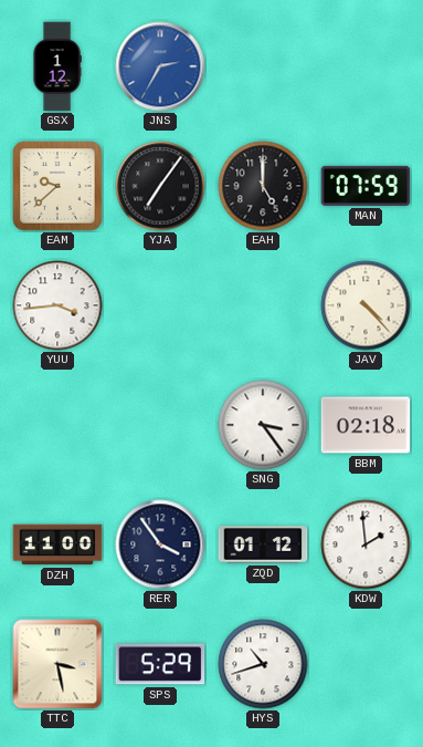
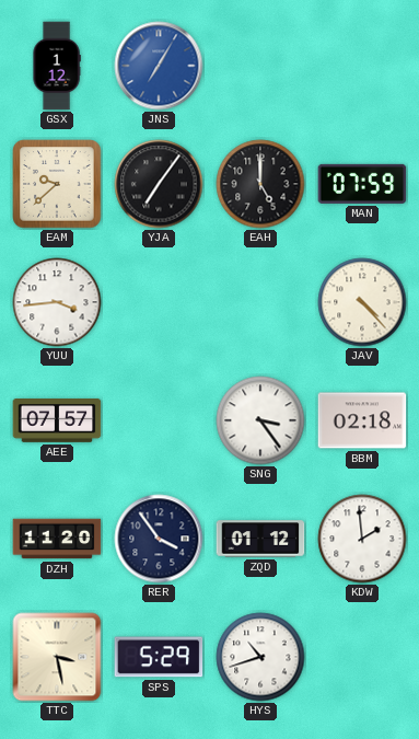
JNS: 2:35 -> 7:05 (159, 66)
AEE: none -> 07:57 (57, 420)
DZH: 11:00 -> 11:20 (57, 539)
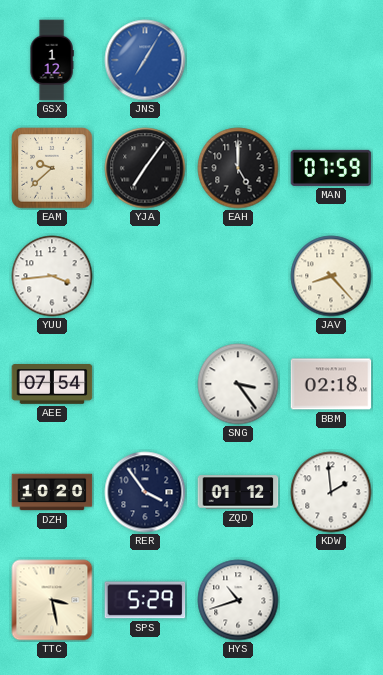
JAV: 4:23 -> 8:23 (331, 276)
AEE: 07:57 -> 07:54 (52, 384)
DZH: 11:20 -> 10:20 (52, 492)
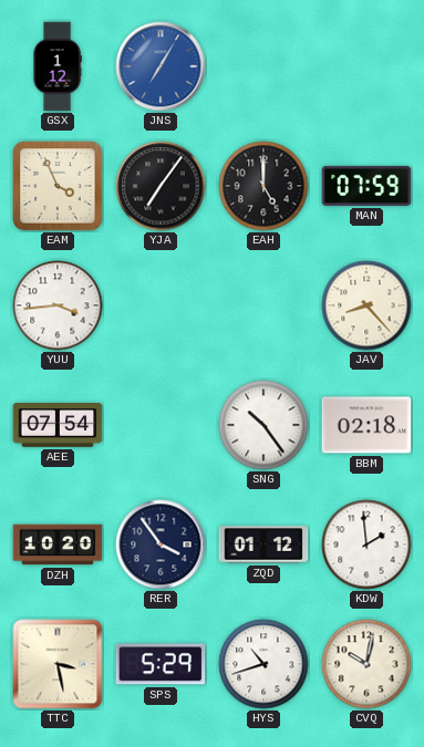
EAM: 9:38 -> 3:56 (58, 186)
SNG: 3:24 -> 10:24 (263, 425)
CVQ: none -> 10:02 (366, 664)
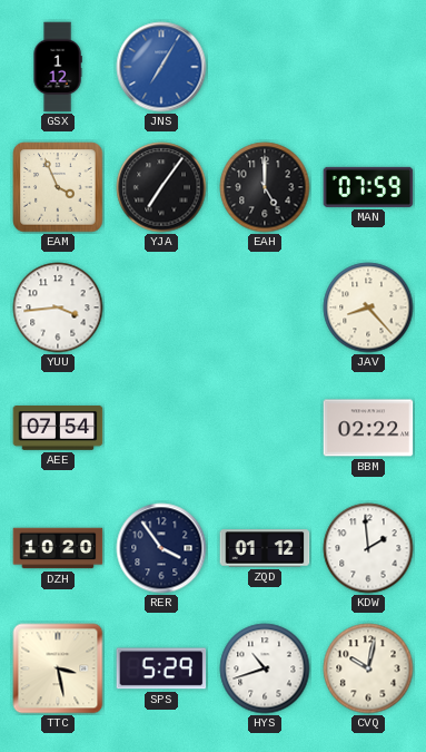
SNG: 10:24 -> none (263, 425)
BBM: 02:18 -> 02:22 (368, 428)
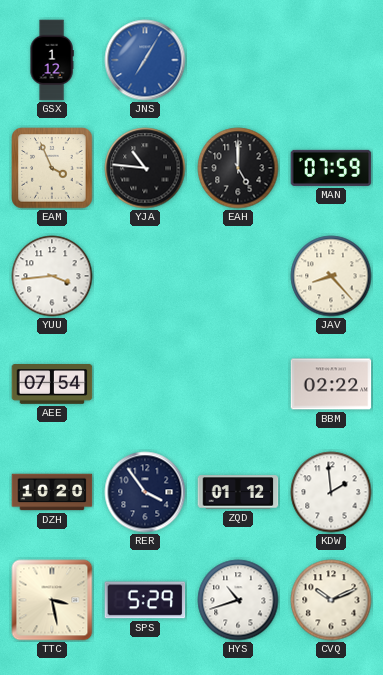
YJA: 7:06 -> 10:46 (145, 168)
CVQ: 10:02 -> 10:11 (331, 600)
